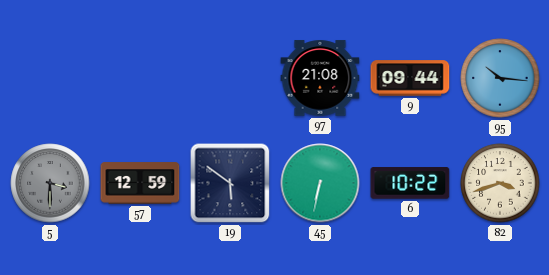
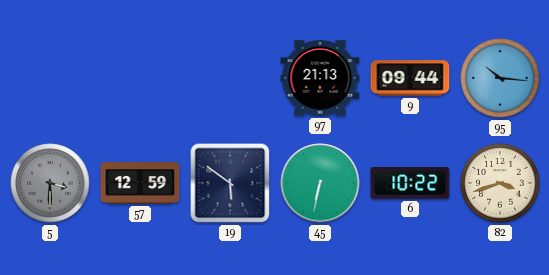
97: 21:08 -> 21:13 (320, 78)
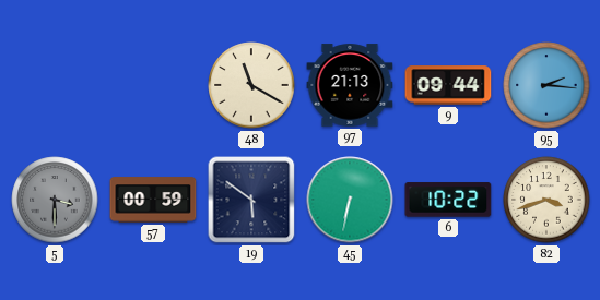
48: none -> 11:20 (251, 85)
95: 10:16 -> 2:16 (546, 85)
57: 12:59 -> 00:59 (153, 200)
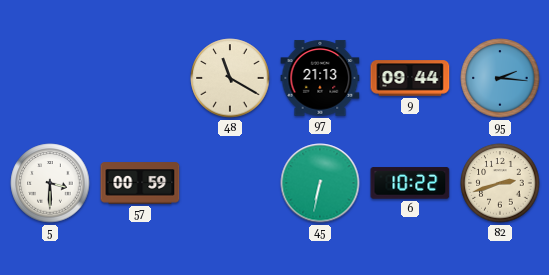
5 dial: grey -> white (50, 183)
19: 5:51 -> none (251, 200)
82: 3:42 -> 2:42 (500, 183)
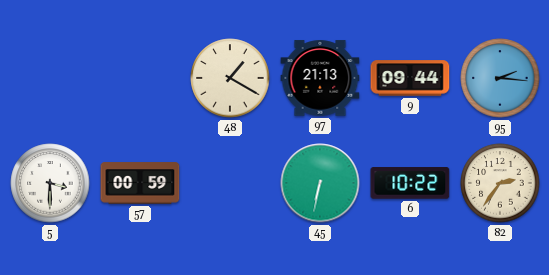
48: 11:20 -> 1:20 (230, 78)
82: 2:42 -> 2:36 (500, 183)
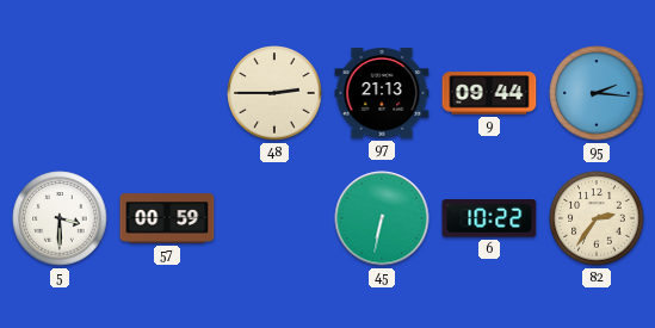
48: 1:20 -> 2:45 (274, 93)
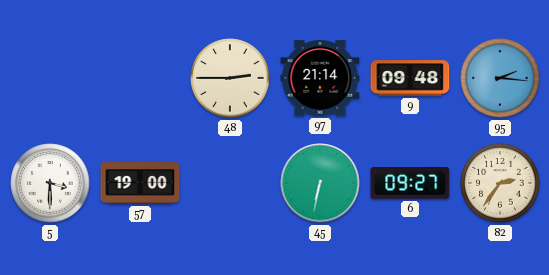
97: 21:13 -> 21:14 (320, 78)
9: 09:44 -> 09:48 (410, 78)
57: 00:59 -> 19:00 (140, 183)
6: 10:22 -> 09:27 (410, 183)
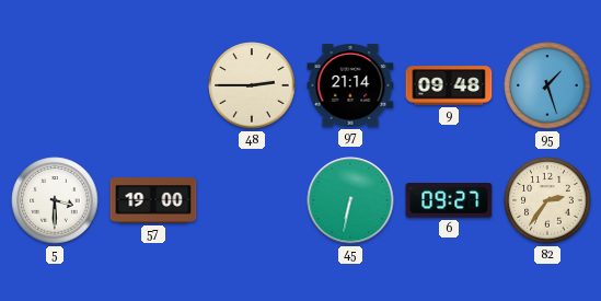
95: 2:16 -> 1:27 (547, 85)
